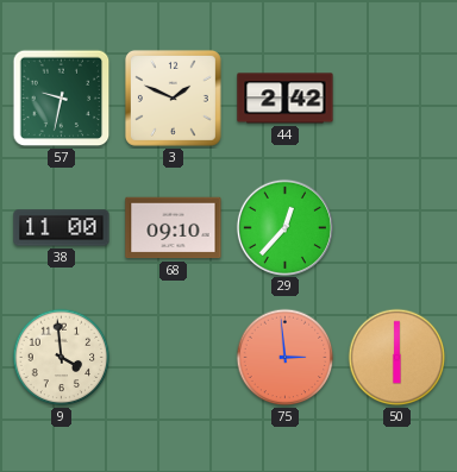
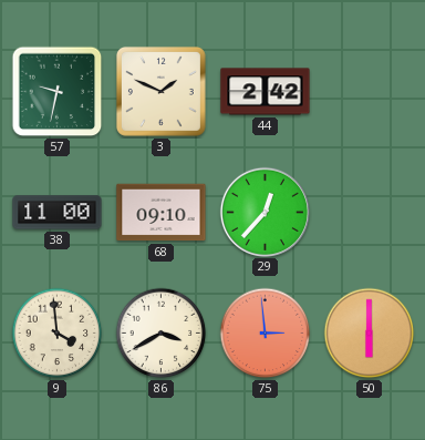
86: none -> 3:40 (162, 334)
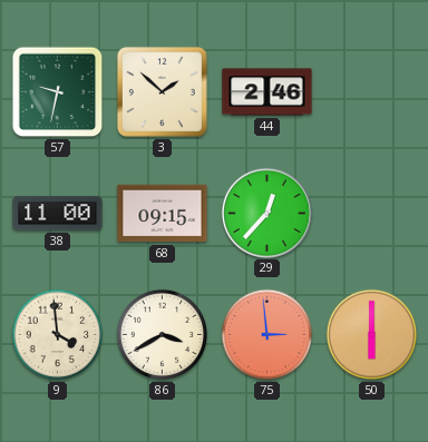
3: 1:49 -> 1:52 (162, 91)
44: 2:42 -> 2:46 (267, 92)
68: 09:10 -> 09:15 (163, 214)
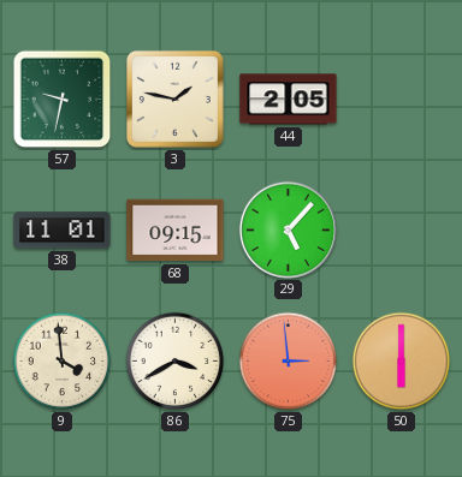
3: 1:52 -> 1:47 (174, 99)
44: 2:46 -> 2:05 (289, 100)
38: 11:00 -> 11:01 (63, 231)
29: 12:37 -> 5:07 (288, 229)
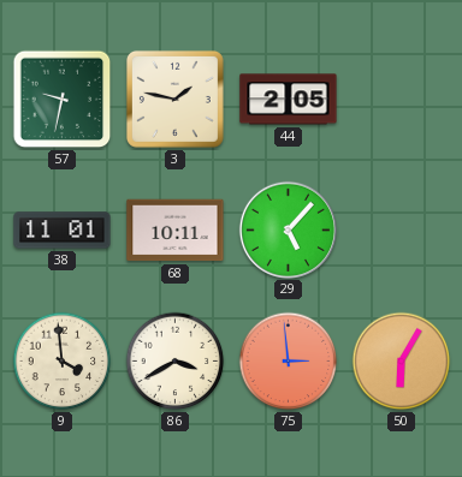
68: 09:15 -> 10:11 (176, 231)
50: 6:00 -> 6:05 (402, 362)
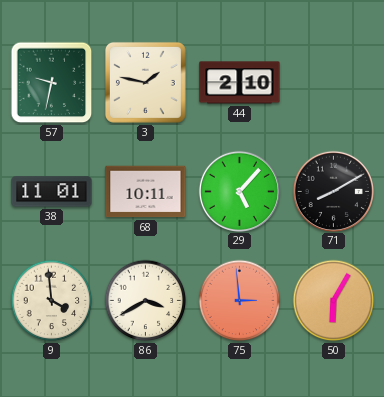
44: 2:05 -> 2:10 (240, 83)
71: none -> 8:10 (333, 191)
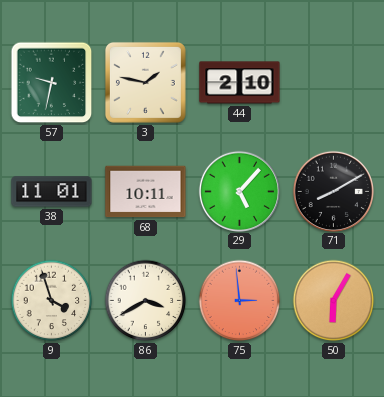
9: 3:59 -> 3:57 (52, 301)
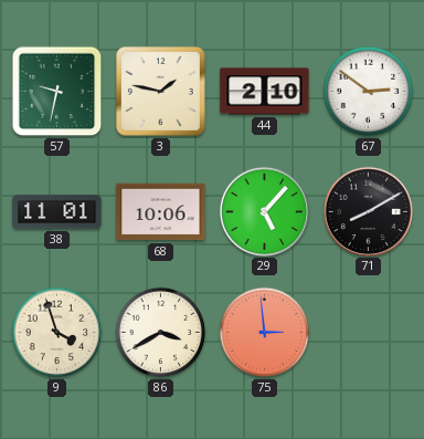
67: none -> 2:51 (369, 92)
68: 10:11 -> 10:06 (161, 212)
50: 6:05 -> none (334, 301)
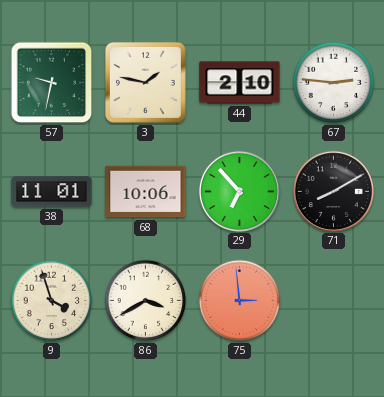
67: 2:51 -> 2:46 (334, 83)
29: 5:07 -> 6:53 (239, 191)
